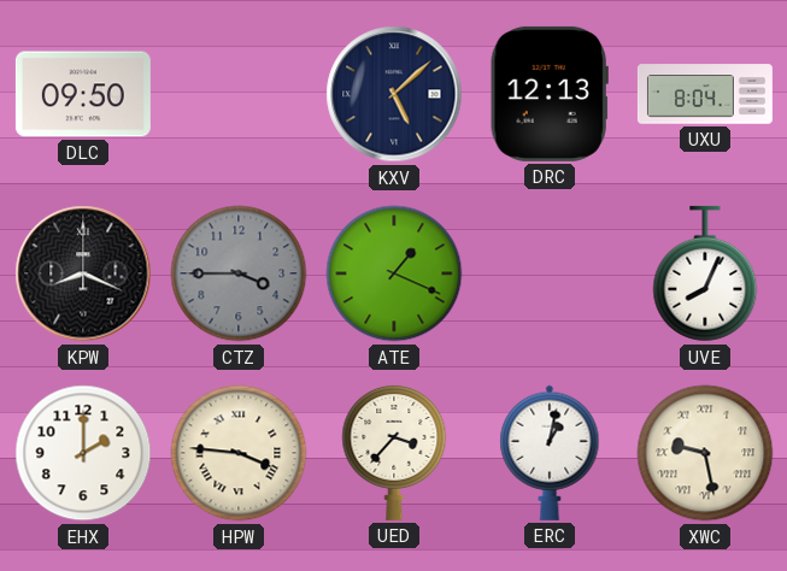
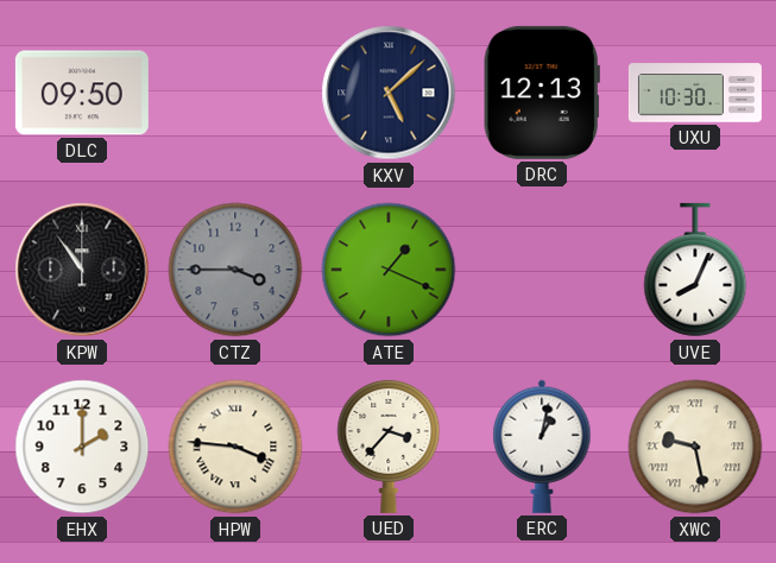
UXU: 8:04 -> 10:30 (695, 93)
KPW: 8:19 -> 10:54 (82, 270)
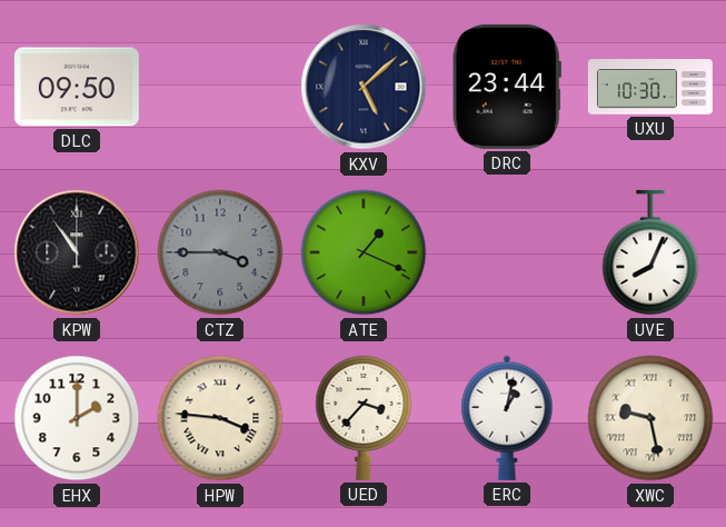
DRC: 12:13 -> 23:44 (507, 87)
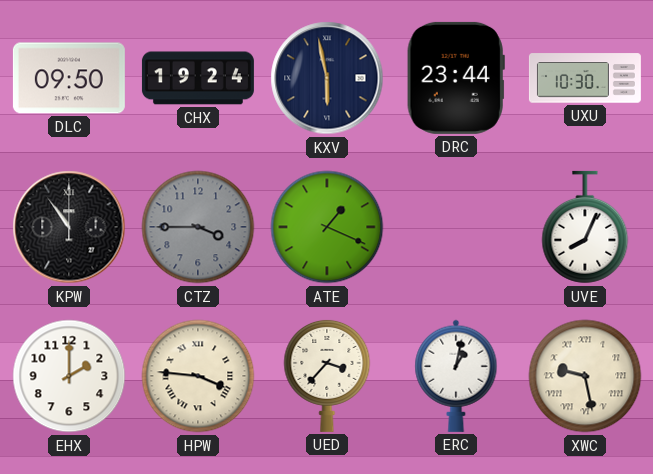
CHX: none -> 19:24 (198, 78)
KXV: 5:08 -> 5:58 (327, 78)
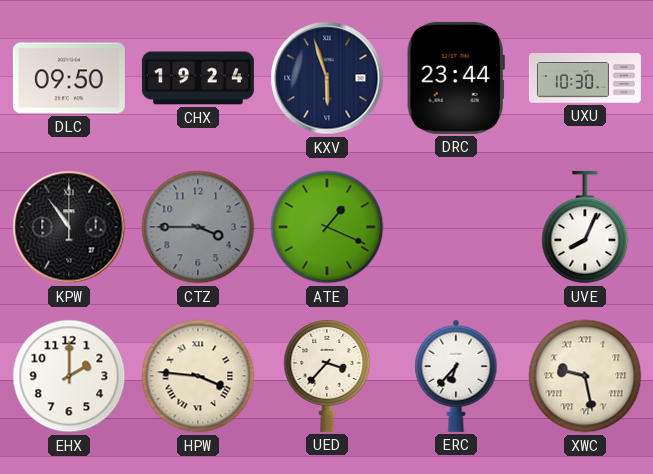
KXV: 5:58 -> 5:57 (327, 78)
ERC: 1:02 -> 6:37 (456, 376)
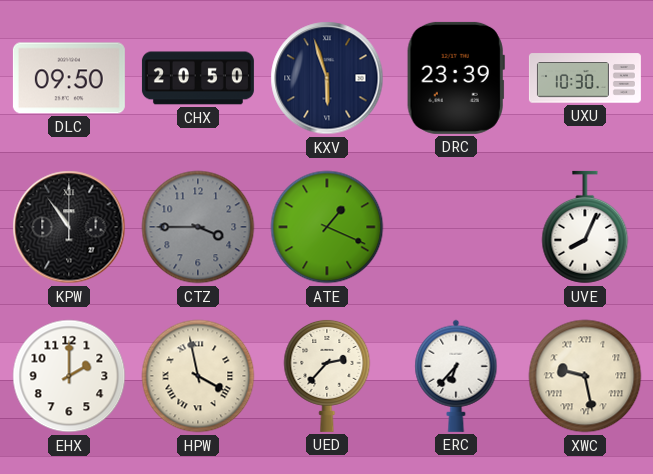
CHX: 19:24 -> 20:50 (198, 78)
DRC: 23:44 -> 23:39 (456, 78)
HPW: 3:46 -> 3:58 (198, 376)
UED: 3:37 -> 2:37 (327, 375)
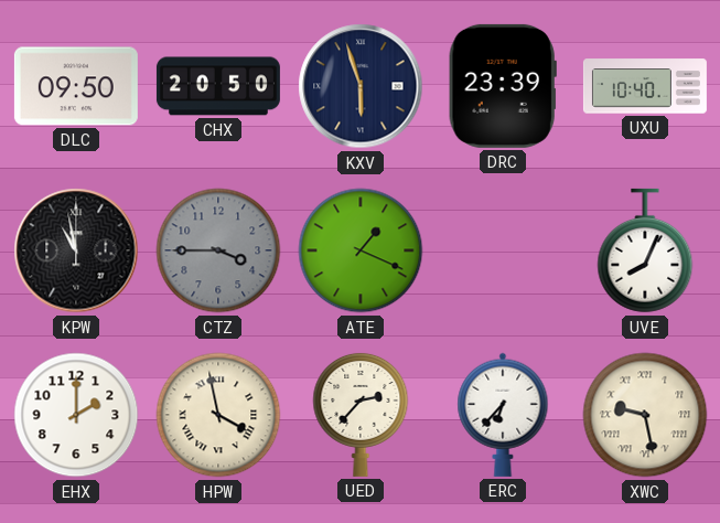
UXU: 10:30 -> 10:40 (645, 86)
KPW: 10:54 -> 10:58 (76, 250)
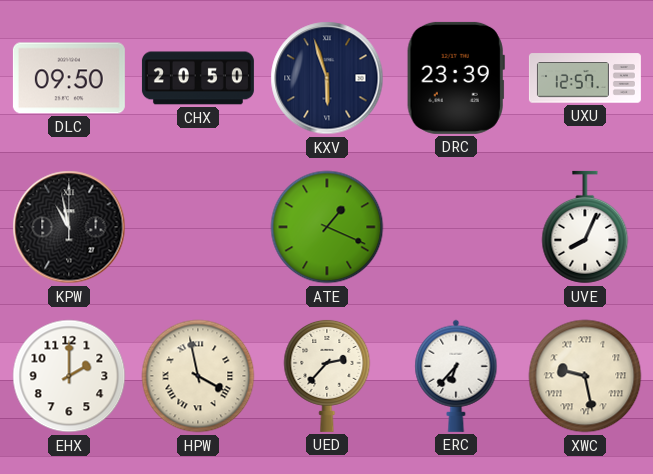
UXU: 10:40 -> 12:57 (585, 78)
CTZ: 3:45 -> none (218, 250)
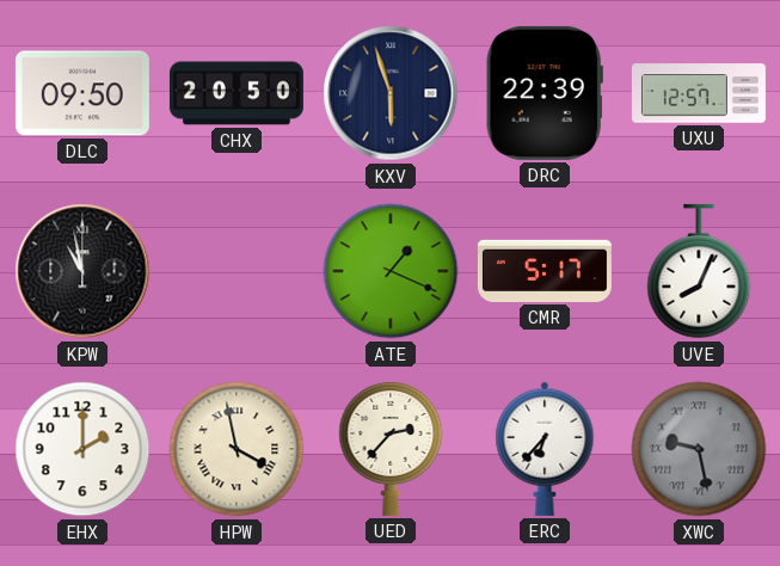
DRC: 23:39 -> 22:39 (545, 93)
CMR: none -> 5:17 (545, 271)
XWC dial: cream -> grey (699, 449)
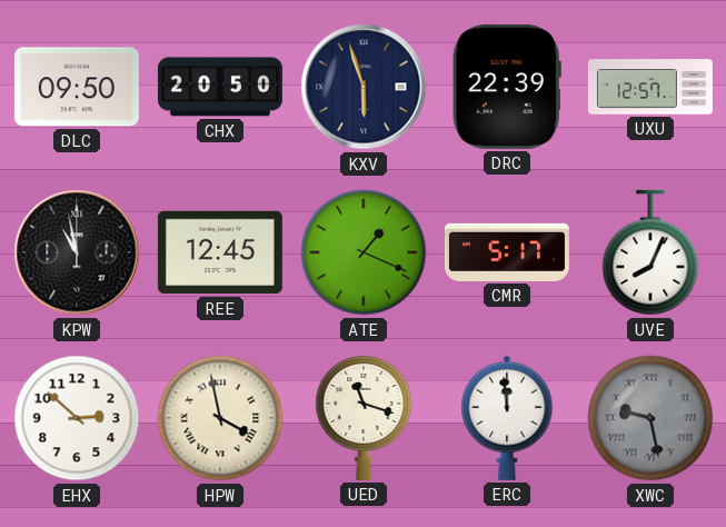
REE: none -> 12:45 (220, 252)
EHX: 2:00 -> 2:52 (77, 418)
UED: 2:37 -> 11:18 (364, 417)
ERC: 6:37 -> 11:59 (507, 418)
